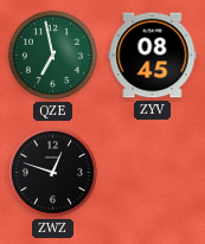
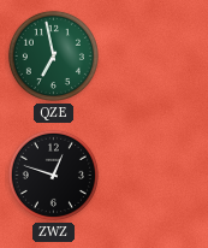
ZYV: 08:45 -> none (153, 56)
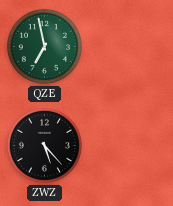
ZWZ: 12:48 -> 5:23 (44, 145)
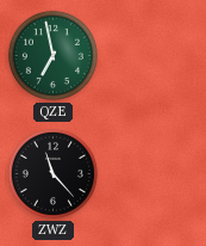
ZWZ: 5:23 -> 11:23 (52, 173)
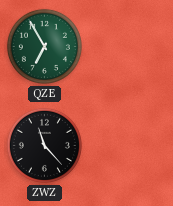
QZE: 6:58 -> 6:55 (44, 46)
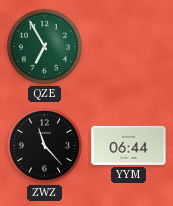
YYM: none -> 06:44 (129, 145)
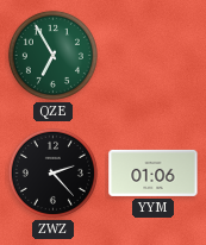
ZWZ: 11:23 -> 2:23 (52, 172)
YYM: 06:44 -> 01:06 (154, 172)
